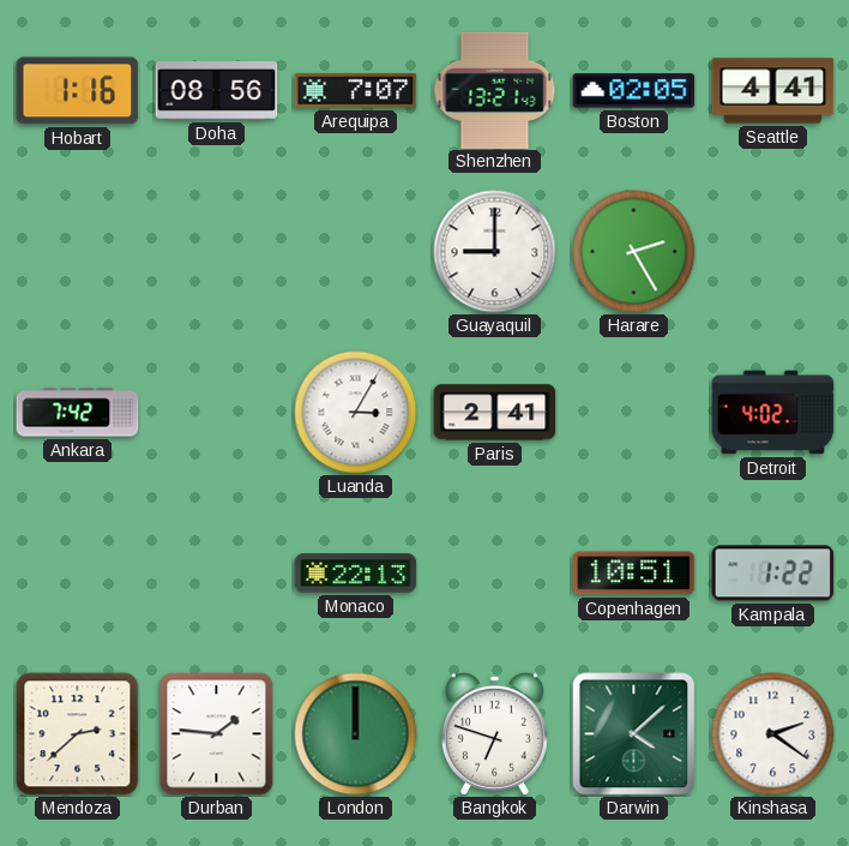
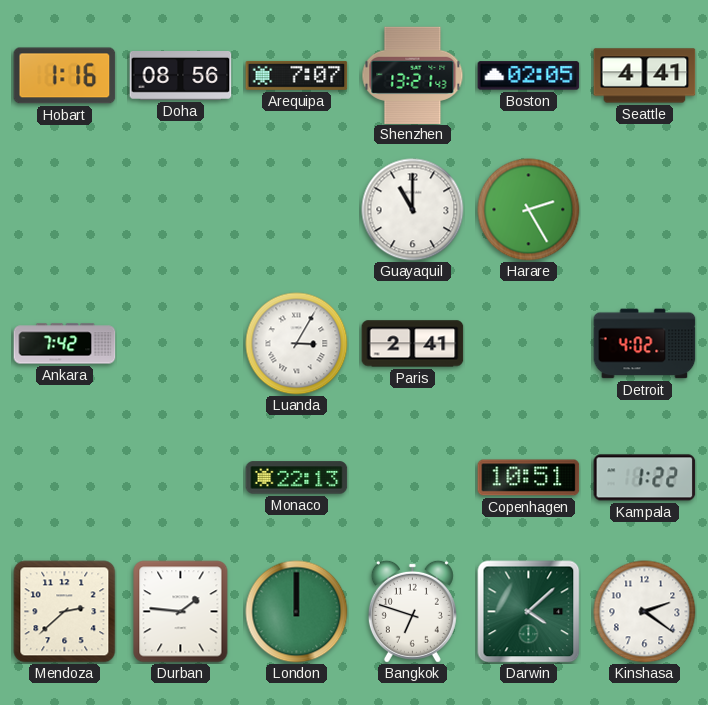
Guayaquil: 9:00 -> 11:00 (413, 210)
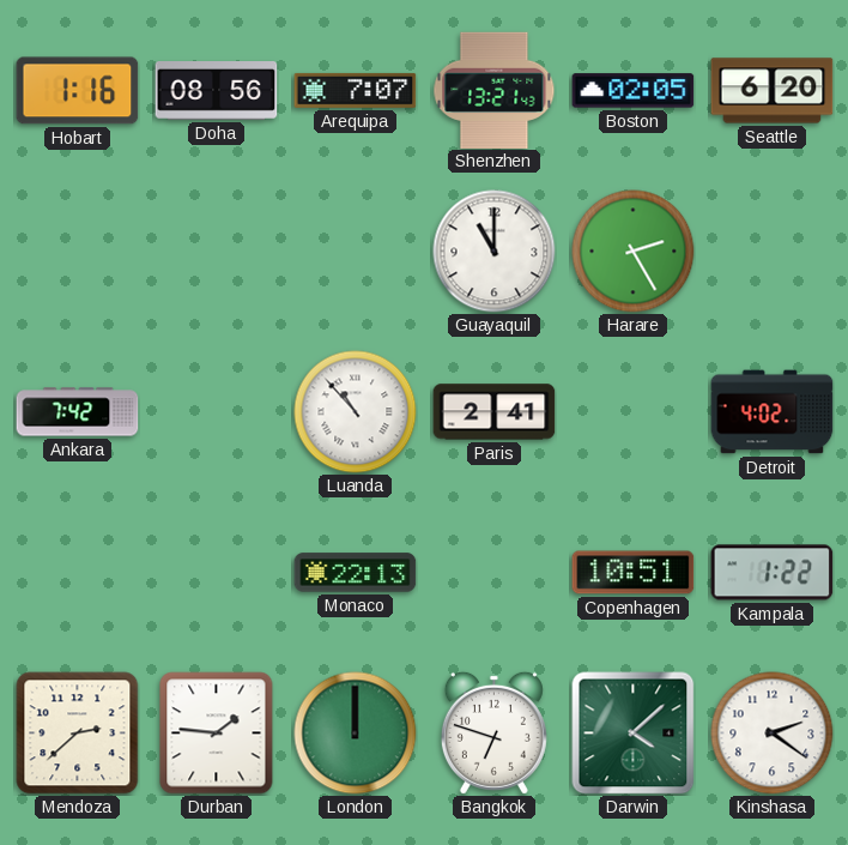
Seattle: 4:41 -> 6:20 (773, 91)
Luanda: 3:05 -> 10:53 (356, 412)
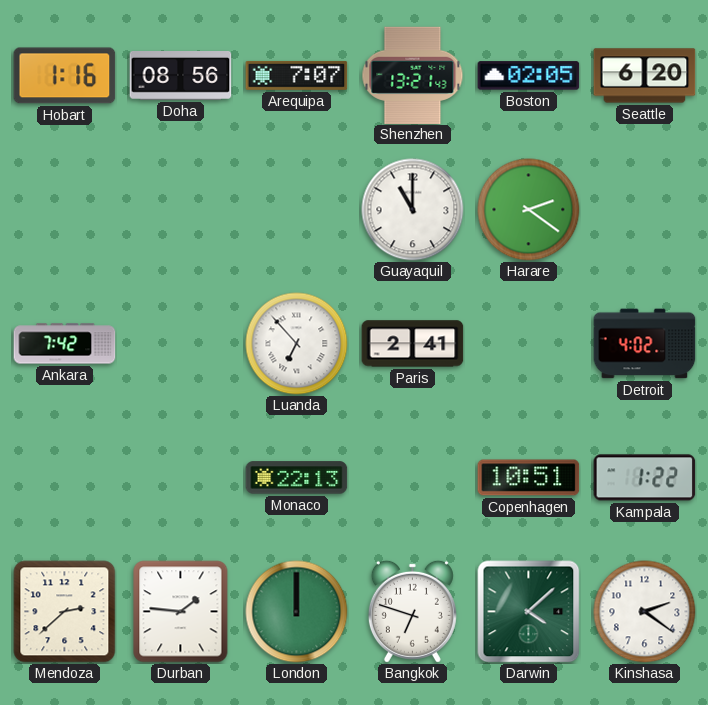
Harare: 2:25 -> 2:21 (529, 210)
Luanda: 10:53 -> 6:53 (297, 344)
